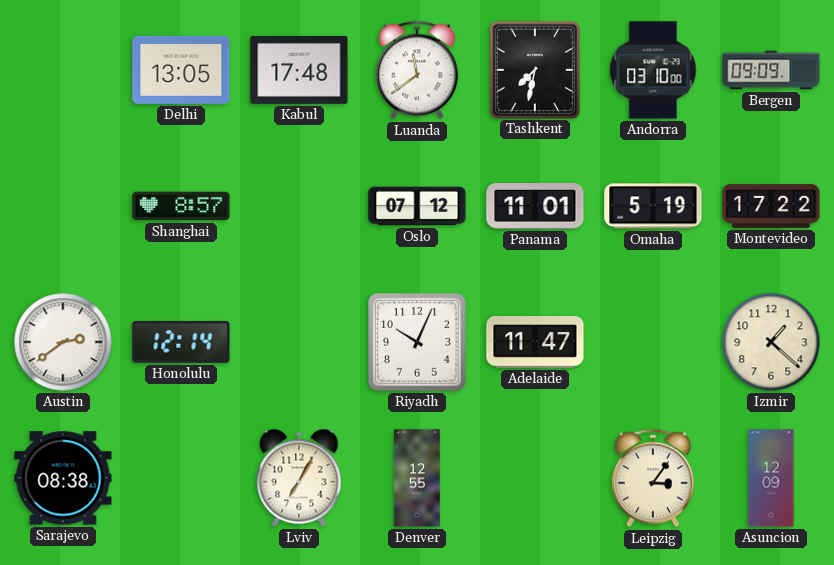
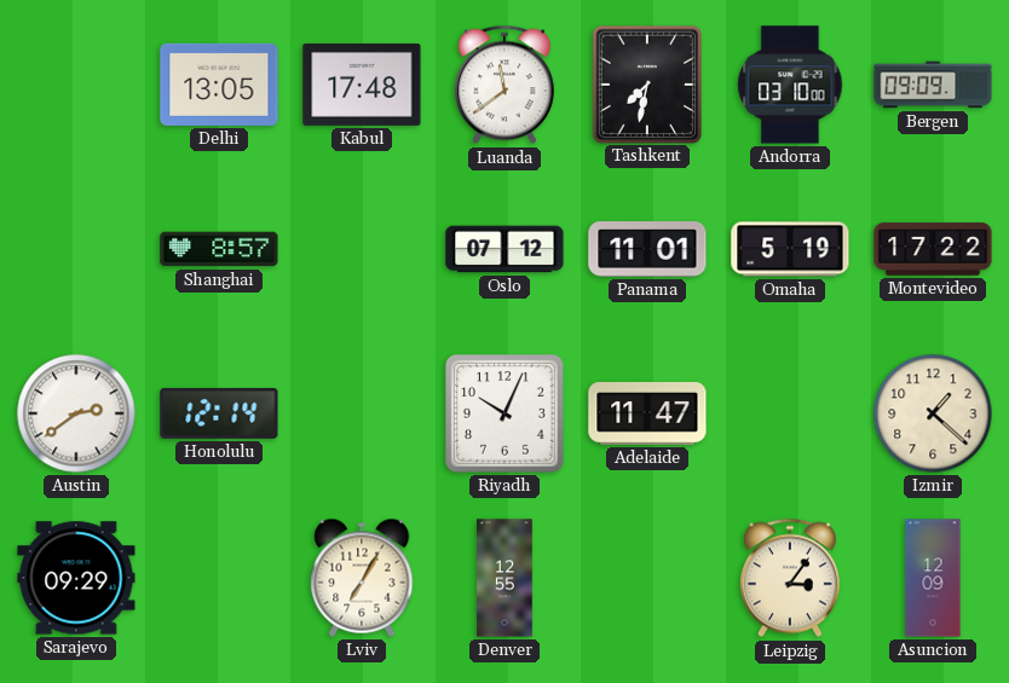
Sarajevo: 08:38 -> 09:29 (76, 578)
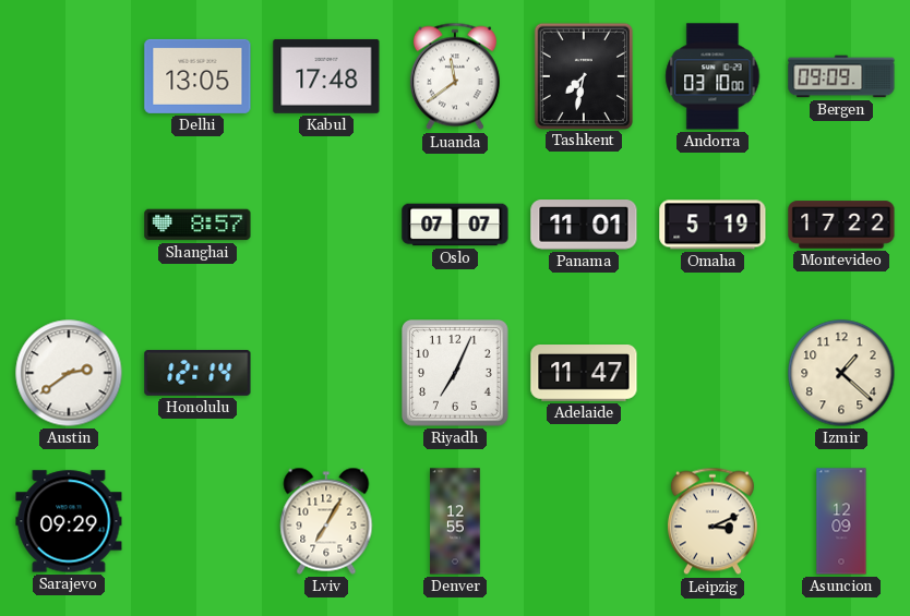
Oslo: 07:12 -> 07:07 (455, 225)
Riyadh: 10:04 -> 7:04 (456, 374)
Leipzig: 3:06 -> 3:11 (713, 521)
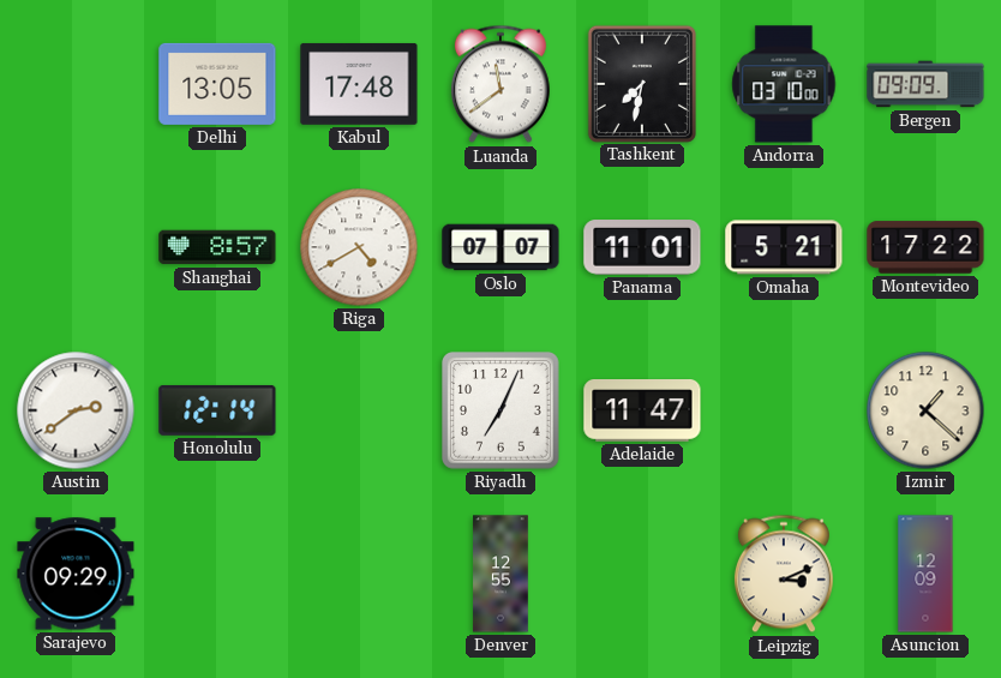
Riga: none -> 4:40 (359, 247)
Omaha: 5:19 -> 5:21 (784, 247)
Lviv: 7:05 -> none (326, 521)
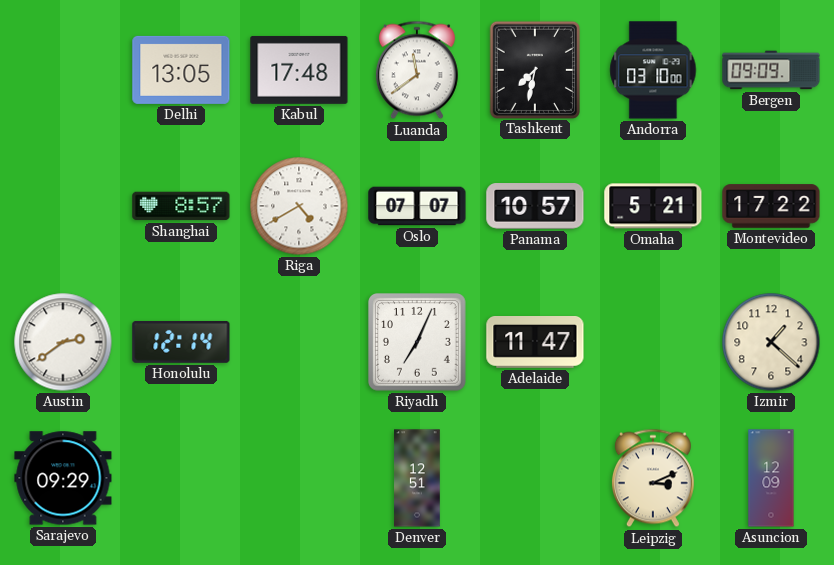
Panama: 11:01 -> 10:57 (535, 206)
Denver: 12:55 -> 12:51 (417, 478)
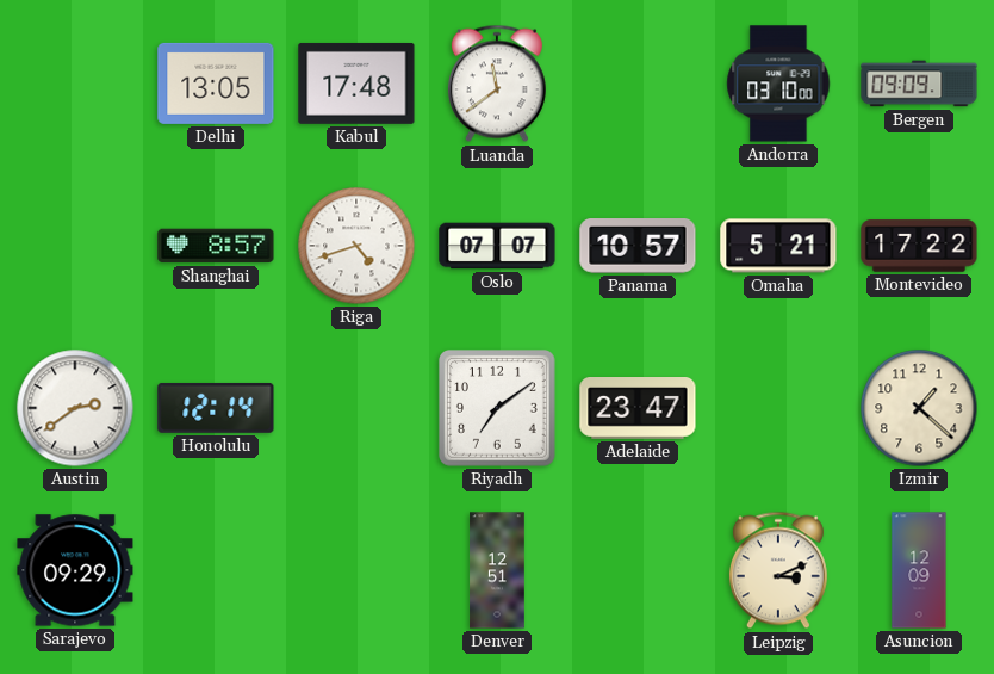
Tashkent: 7:32 -> none (535, 69)
Riga: 4:40 -> 4:42 (356, 246)
Riyadh: 7:04 -> 7:09 (498, 409)
Adelaide: 11:47 -> 23:47 (638, 409)
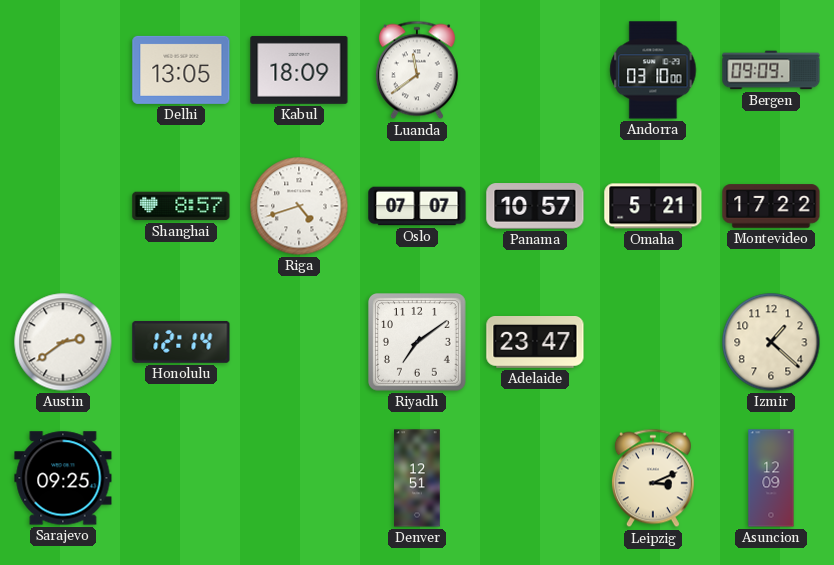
Kabul: 17:48 -> 18:09 (299, 70)
Sarajevo: 09:29 -> 09:25 (63, 478)
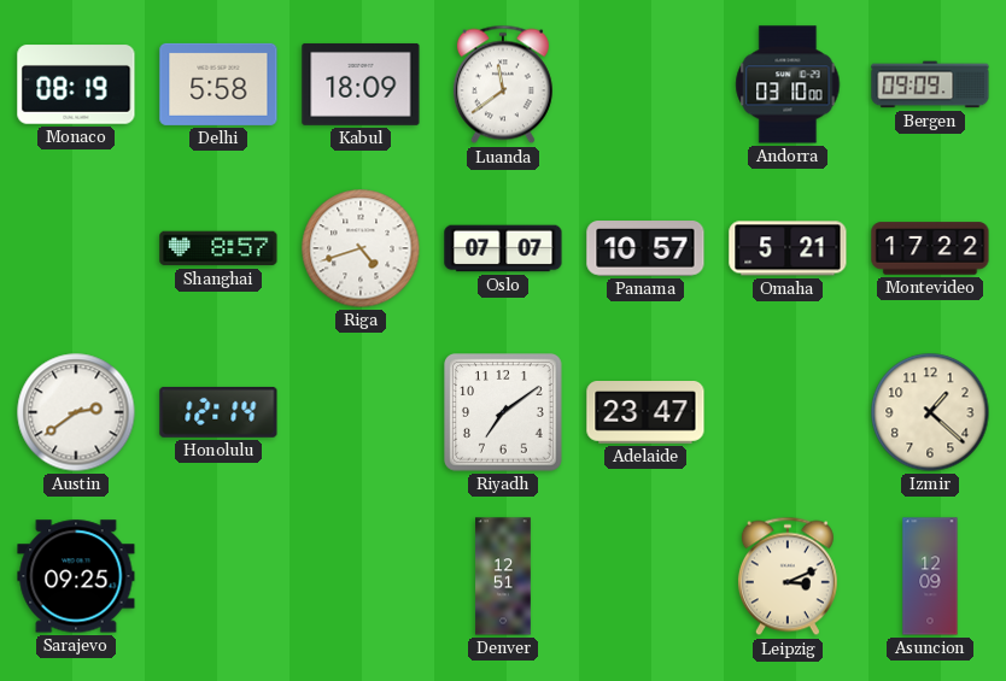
Monaco: none -> 08:19 (76, 84)
Delhi: 13:05 -> 5:58 (218, 84)
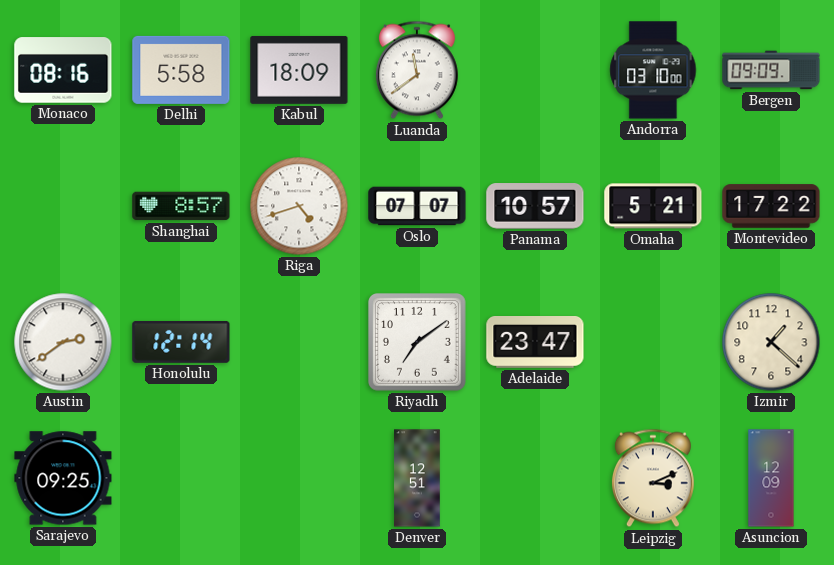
Monaco: 08:19 -> 08:16 (63, 70)
